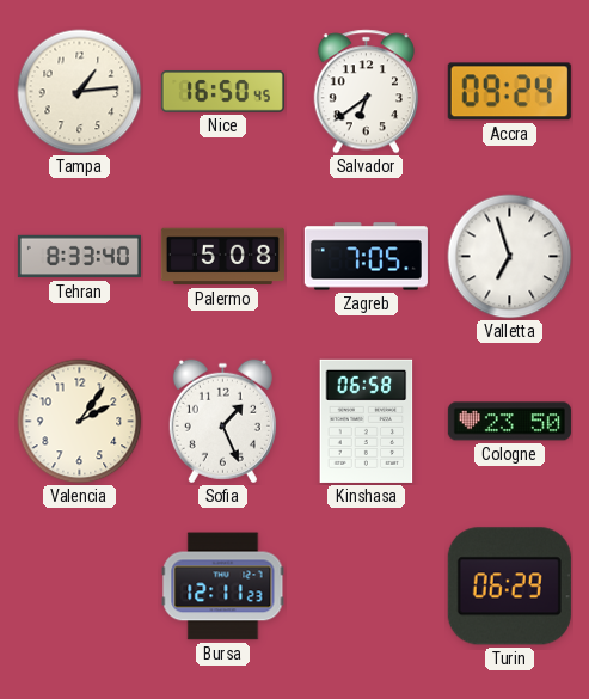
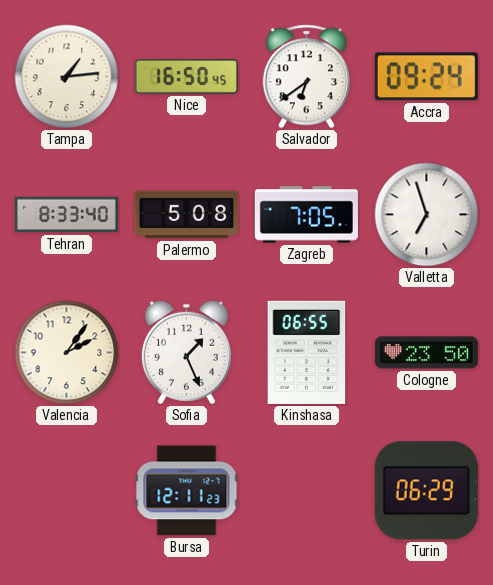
Kinshasa: 06:58 -> 06:55 (307, 352)
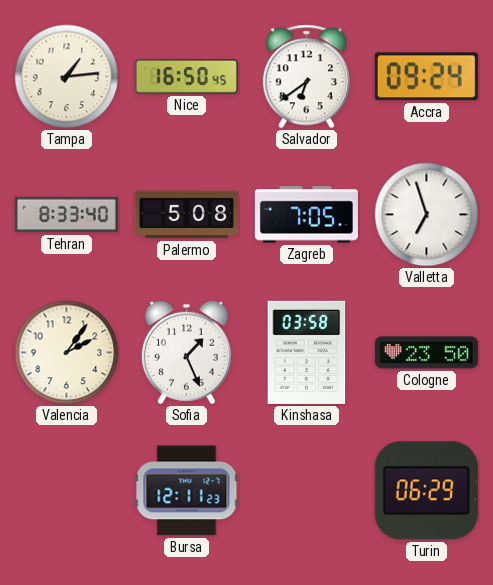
Kinshasa: 06:55 -> 03:58 (307, 352)
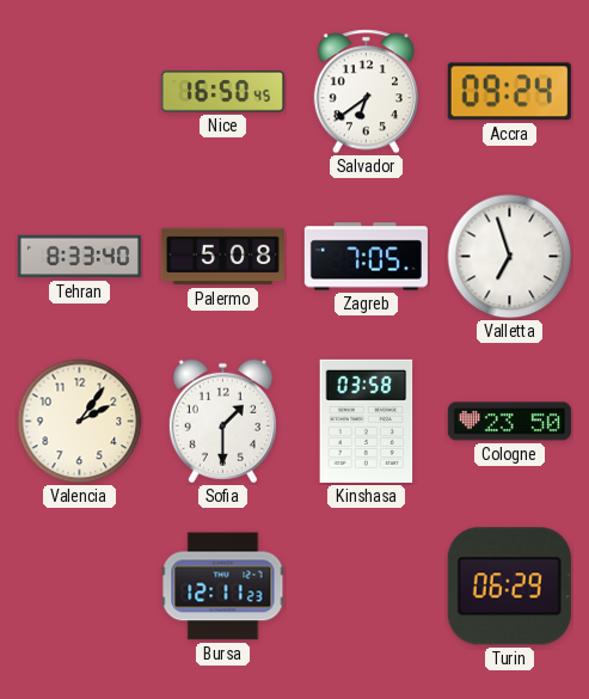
Tampa: 1:14 -> none (67, 77)
Sofia: 1:26 -> 1:30 (222, 422)
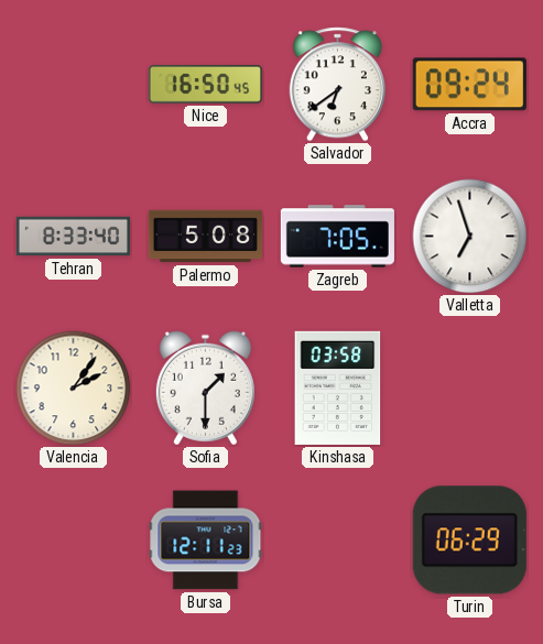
Cologne: 23:50 -> none (509, 422)
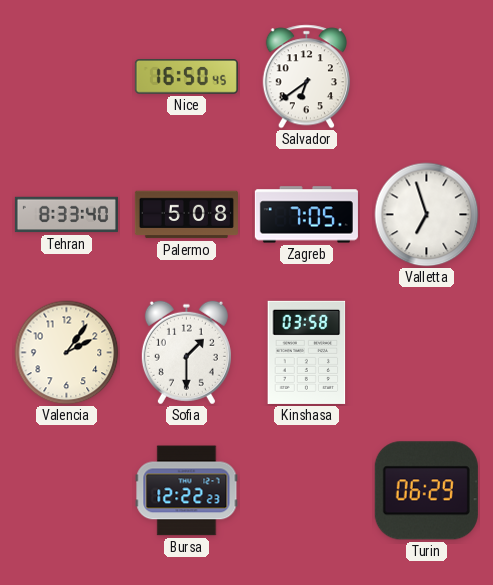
Accra: 09:24 -> none (469, 85)
Bursa: 12:11 -> 12:22 (187, 491)
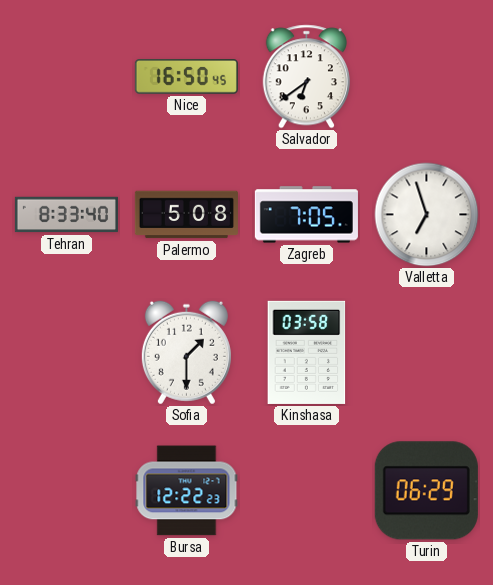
Valencia: 2:06 -> none (67, 353)
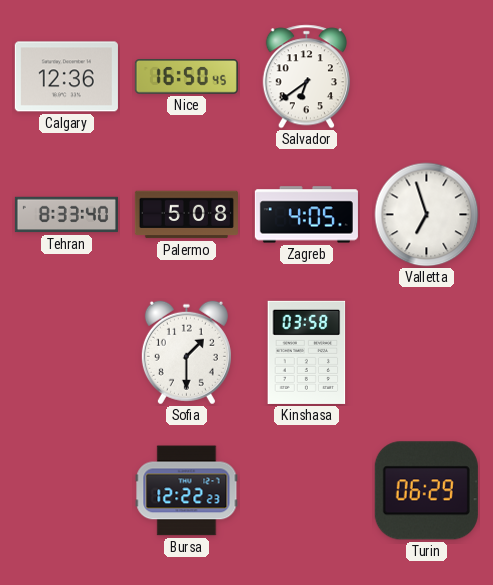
Calgary: none -> 12:36 (66, 77)
Zagreb: 7:05 -> 4:05 (306, 215)
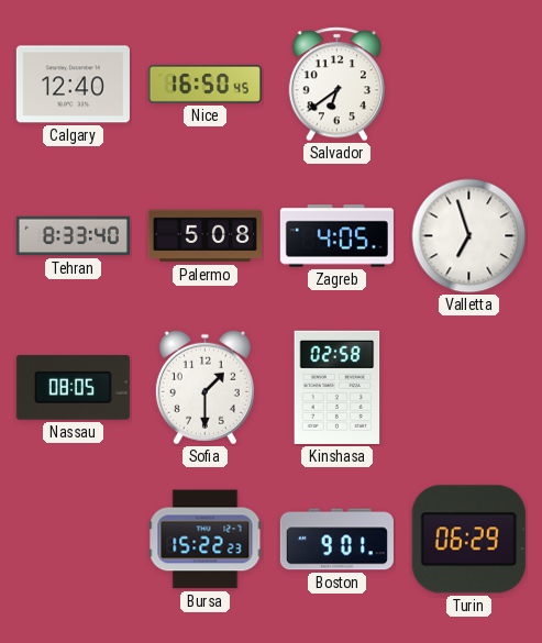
Calgary: 12:36 -> 12:40 (73, 85)
Nassau: none -> 08:05 (73, 388)
Kinshasa: 03:58 -> 02:58 (338, 387)
Bursa: 12:22 -> 15:22 (206, 540)
Boston: none -> 9:01 (336, 540)
